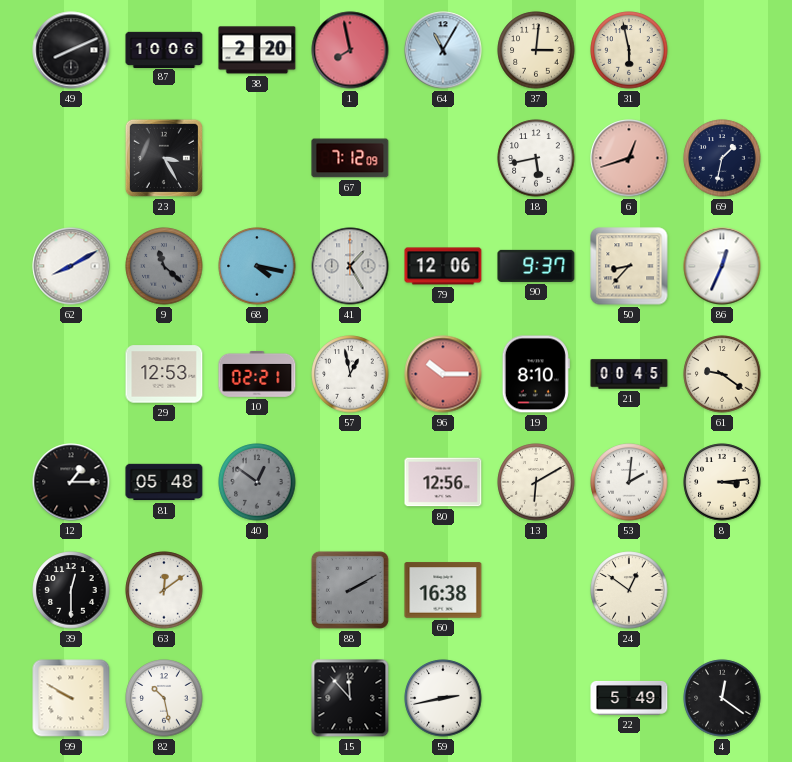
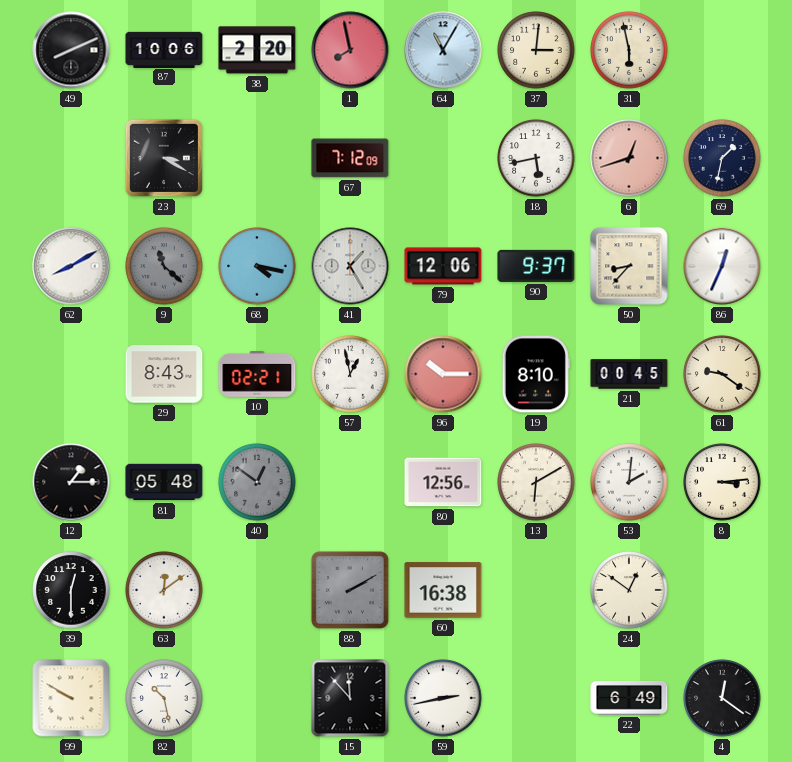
23: 3:25 -> 3:20 (164, 158)
29: 12:53 -> 8:43 (164, 374)
22: 5:49 -> 6:49 (629, 698)
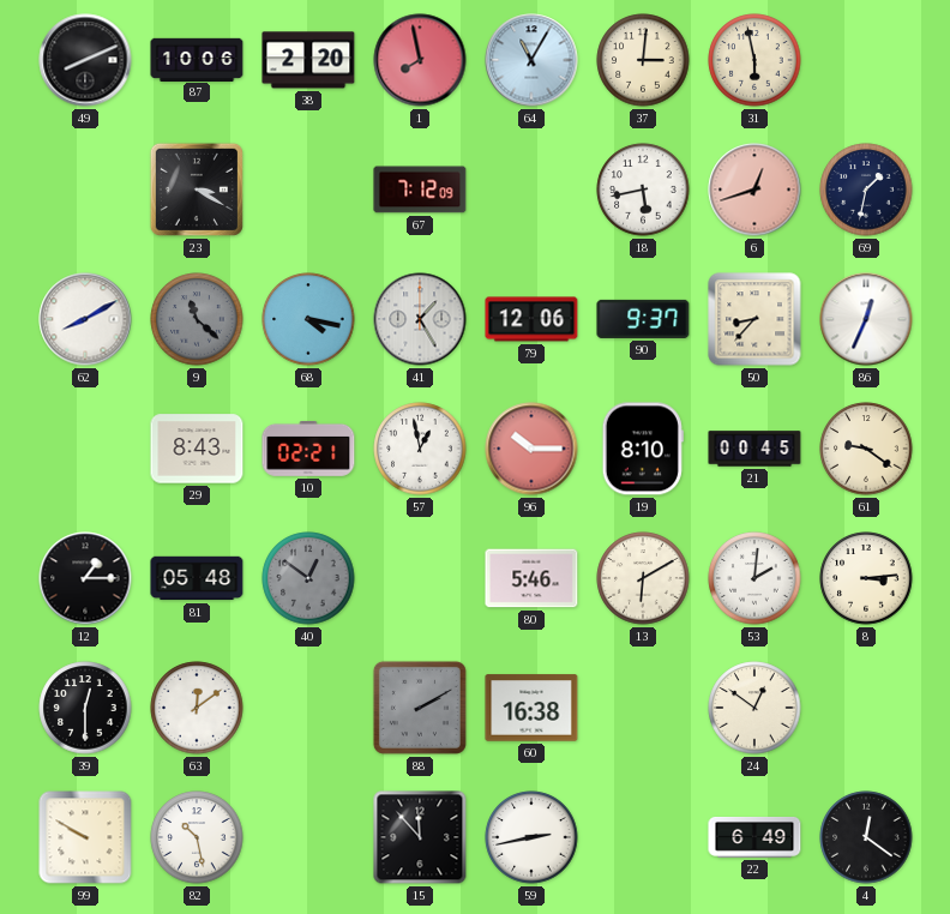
80: 12:56 -> 5:46 (531, 578)
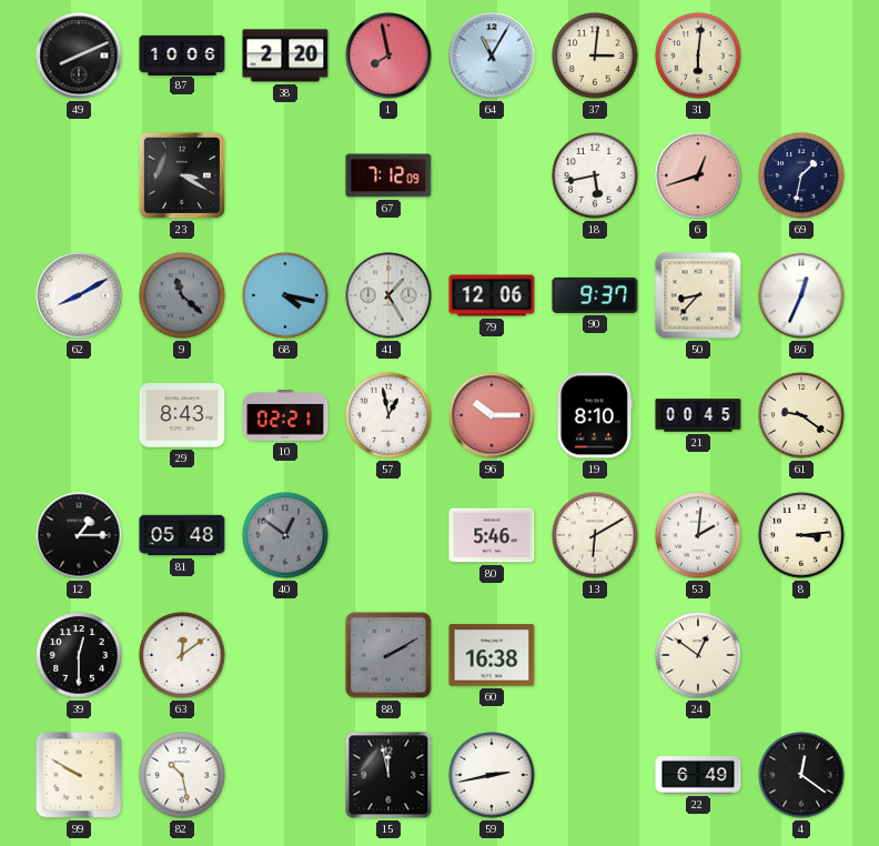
31: 5:58 -> 6:01 (698, 56)
15: 11:53 -> 11:58 (388, 775)
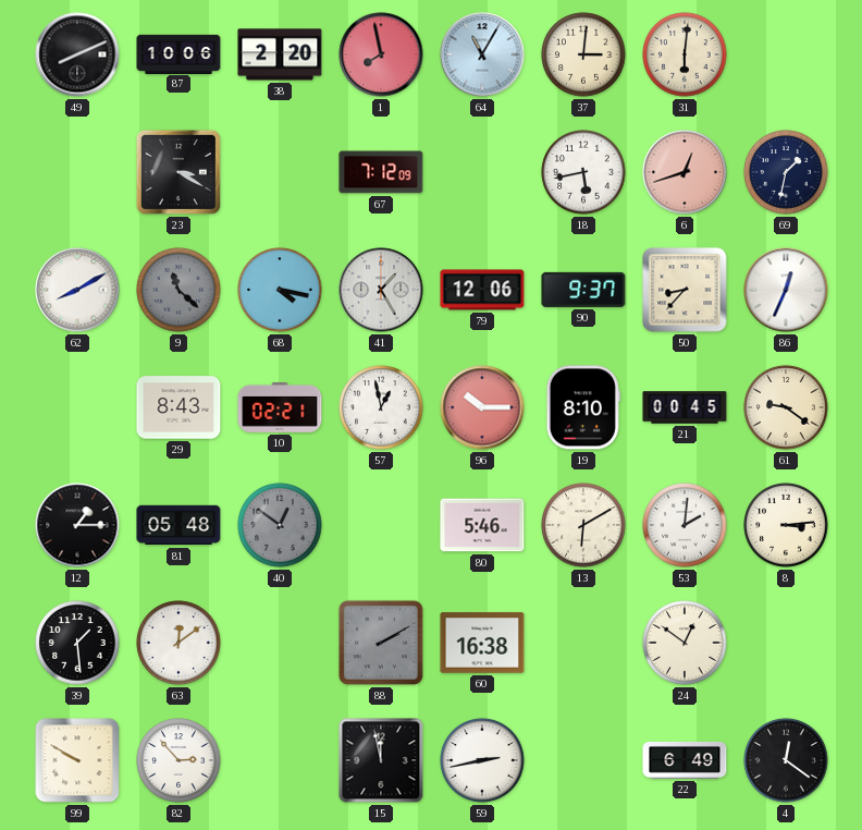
39: 12:30 -> 1:29 (77, 643)
82: 10:28 -> 2:53 (178, 760)
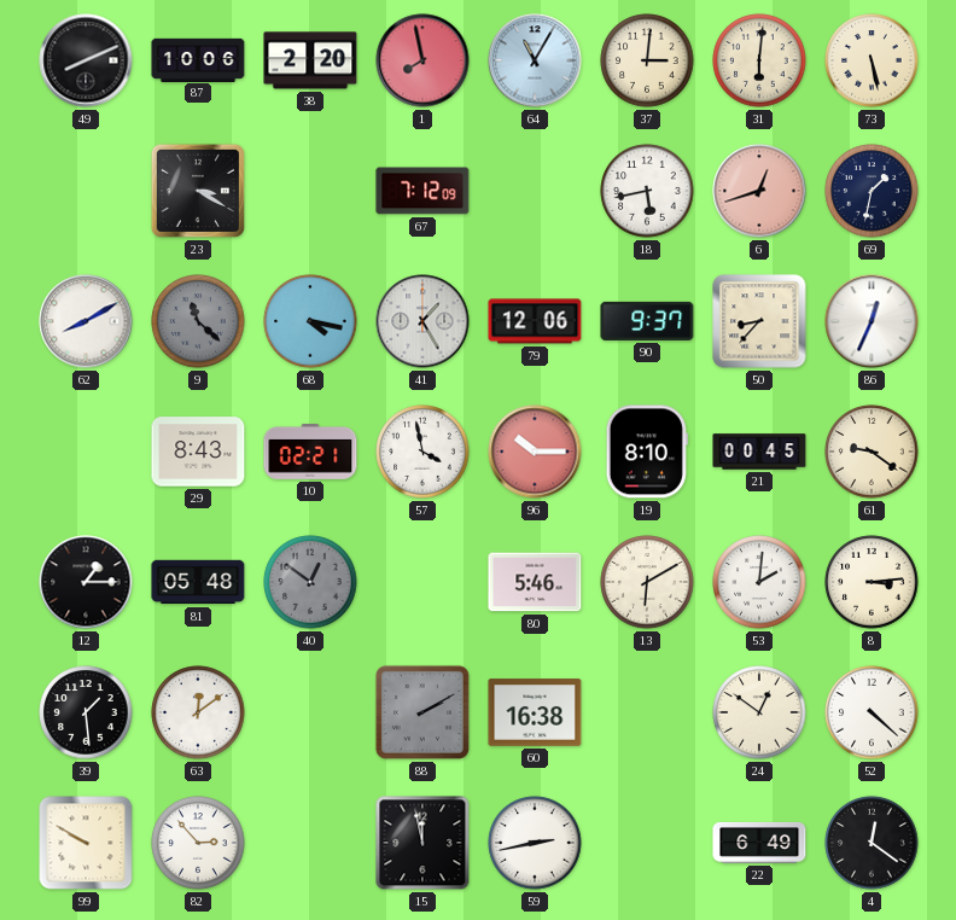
73: none -> 5:28 (872, 60)
57: 12:58 -> 3:58 (422, 452)
52: none -> 4:22 (872, 712)
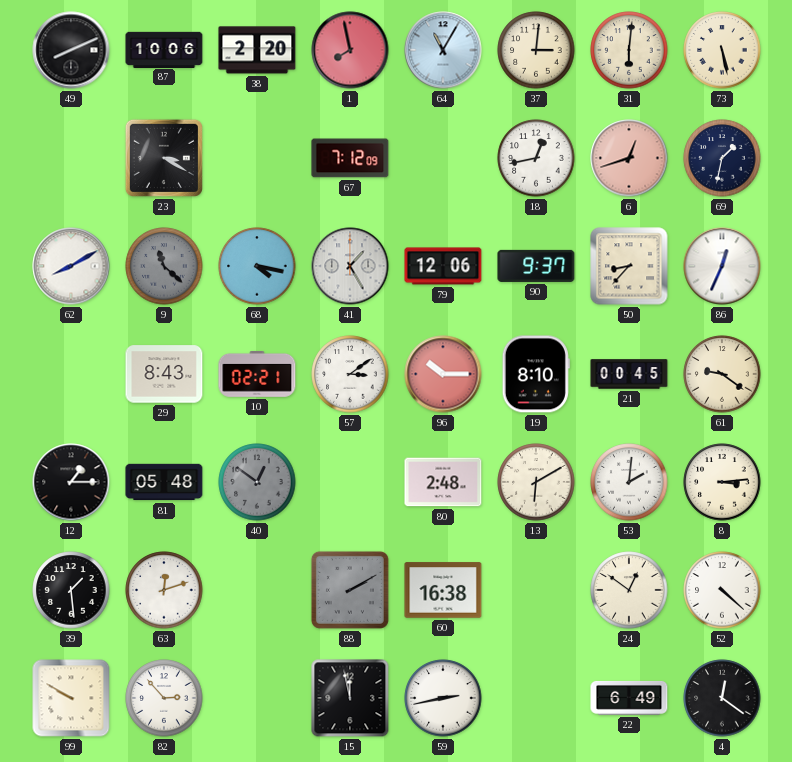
18: 5:43 -> 12:43 (536, 158)
57: 3:58 -> 3:09 (350, 374)
80: 5:46 -> 2:48 (443, 482)
63: 12:09 -> 12:12 (164, 590)
